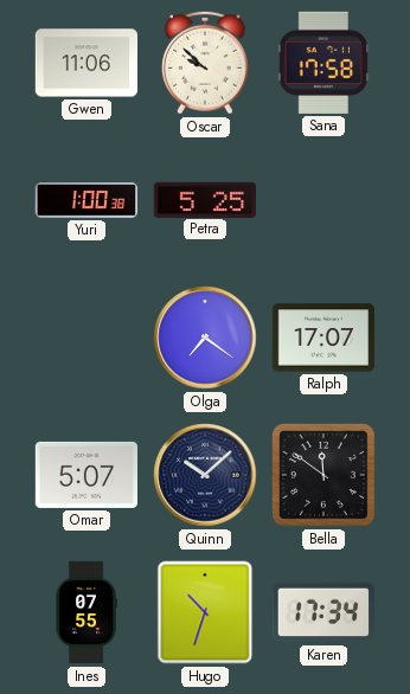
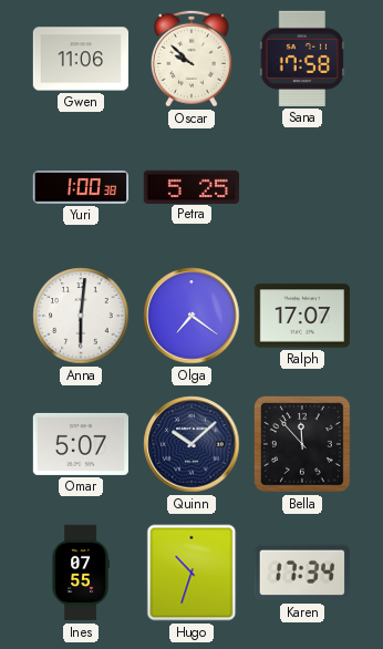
Anna: none -> 6:01 (81, 316)
Bella: 11:51 -> 11:53 (303, 445)
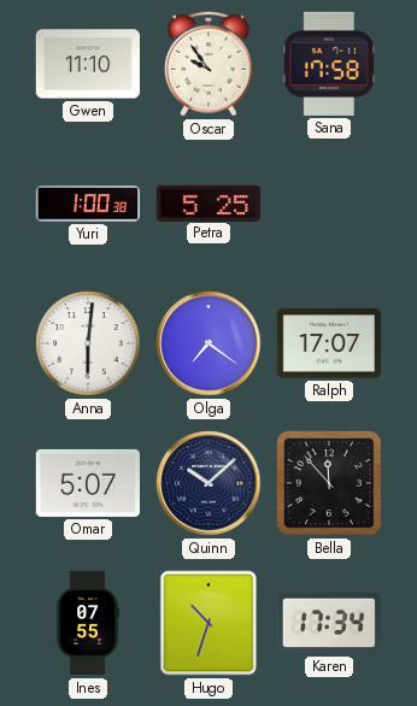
Gwen: 11:06 -> 11:10 (87, 64)
Oscar: 9:52 -> 9:54 (208, 64)
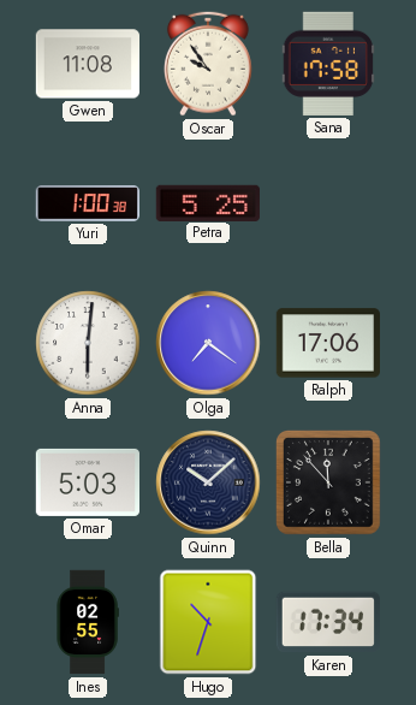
Gwen: 11:10 -> 11:08 (87, 64)
Ralph: 17:07 -> 17:06 (327, 343)
Omar: 5:07 -> 5:03 (87, 482)
Ines: 07:55 -> 02:55 (88, 622)
